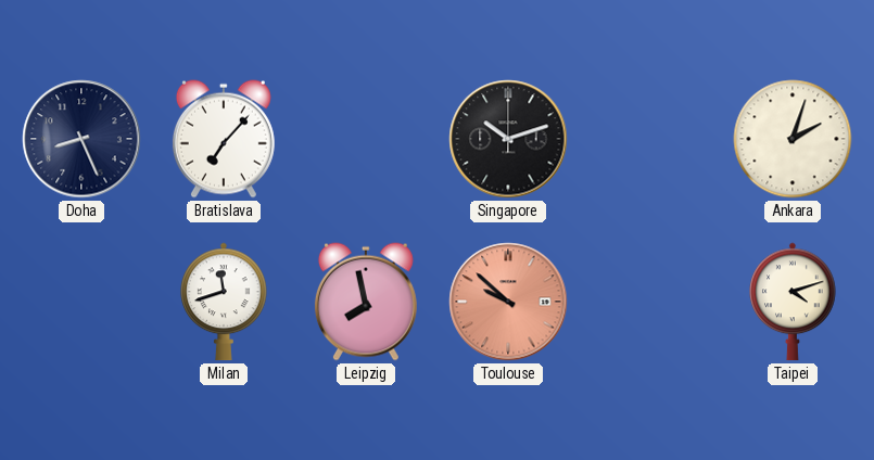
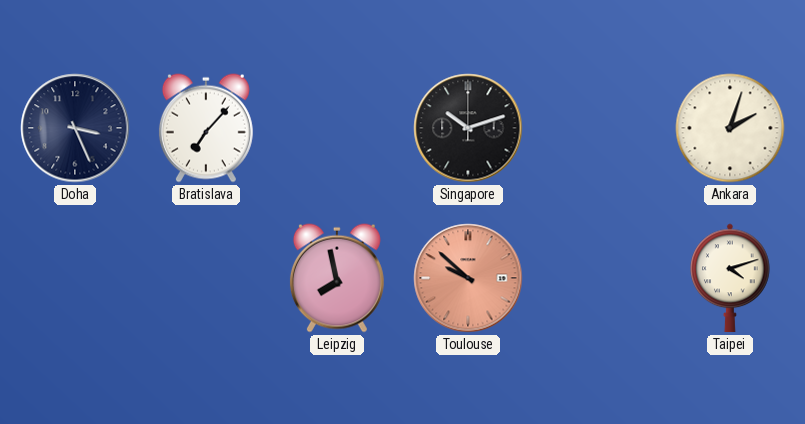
Doha: 8:26 -> 3:26 (75, 128)
Milan: 11:42 -> none (224, 302)
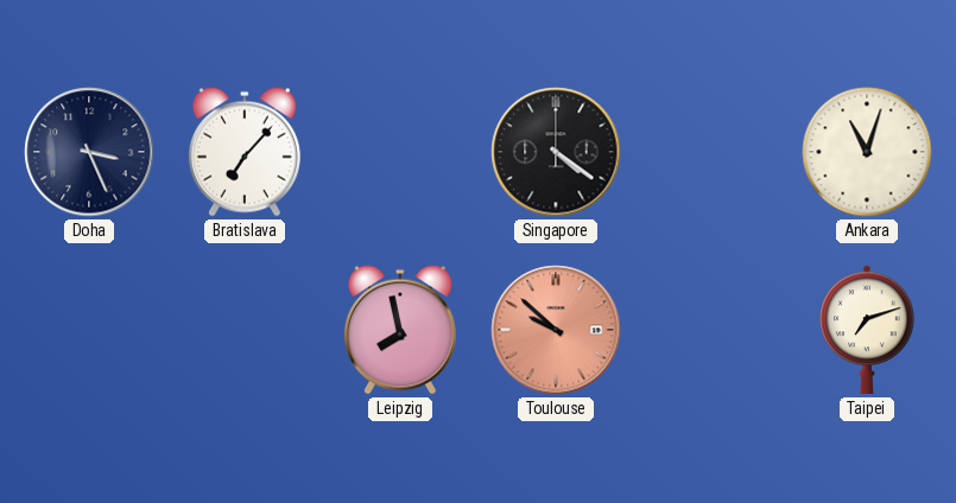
Singapore: 10:12 -> 4:21 (556, 152)
Ankara: 2:03 -> 11:03 (867, 152)
Taipei: 4:12 -> 7:12 (867, 330)
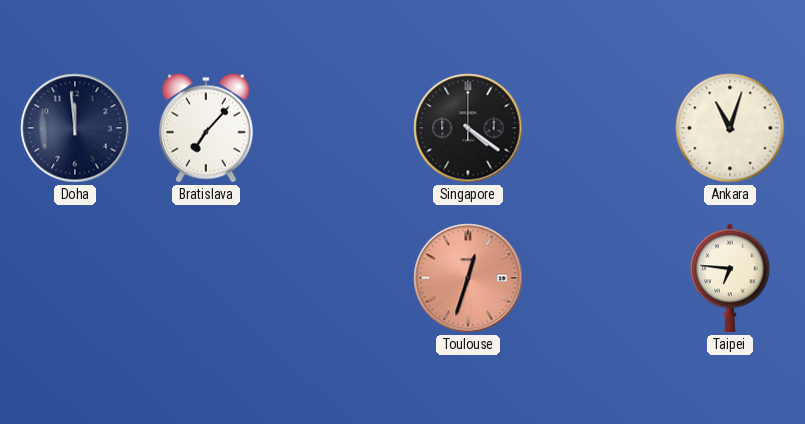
Doha: 3:26 -> 11:59 (75, 128)
Leipzig: 7:58 -> none (400, 330)
Toulouse: 9:52 -> 12:33 (468, 278)
Taipei: 7:12 -> 6:46 (730, 278)
